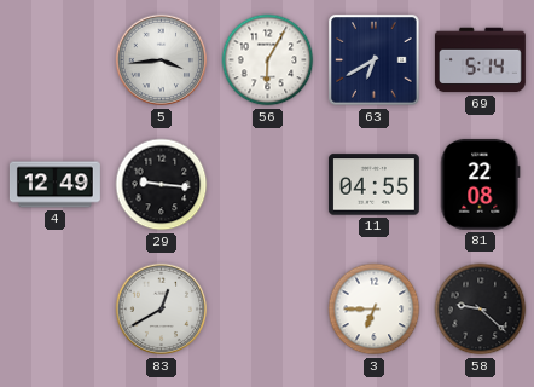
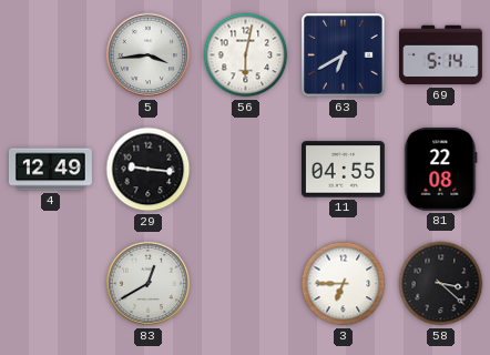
56: 6:05 -> 6:02 (246, 55)
58: 9:22 -> 3:22 (441, 284)
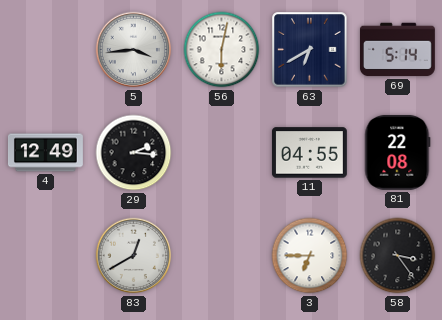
29: 9:16 -> 2:16 (134, 153)
58: 3:22 -> 3:24 (398, 256)
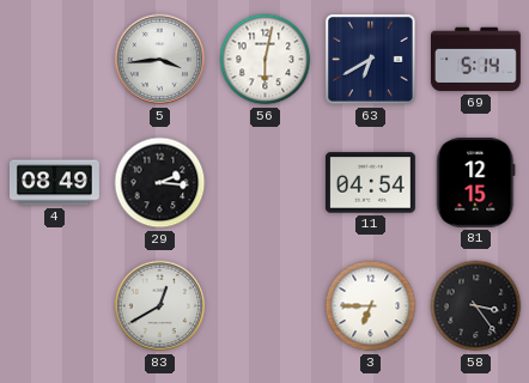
4: 12:49 -> 08:49 (54, 183)
11: 04:55 -> 04:54 (370, 183)
81: 22:08 -> 12:15 (476, 182)
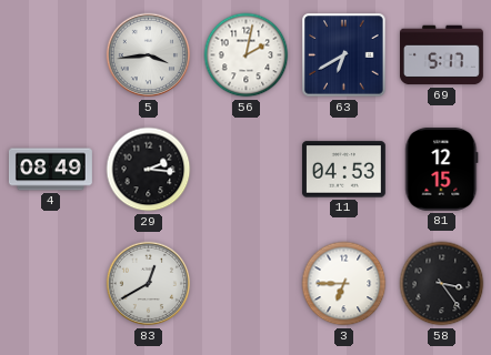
56: 6:02 -> 2:02 (247, 55)
69: 5:14 -> 5:17 (441, 55)
11: 04:54 -> 04:53 (343, 170)
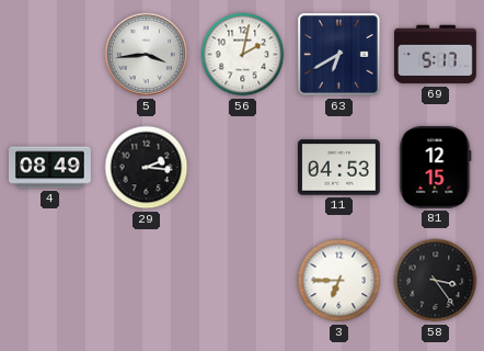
83: 12:40 -> none (149, 284)
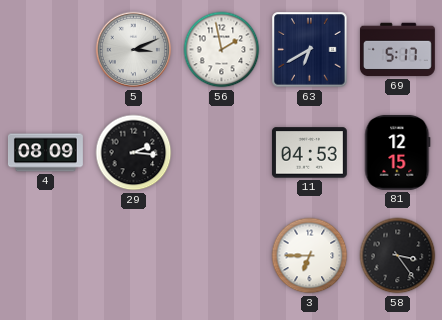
5: 3:44 -> 3:11 (134, 50)
56: 2:02 -> 1:58 (222, 50)
4: 08:49 -> 08:09 (45, 153)
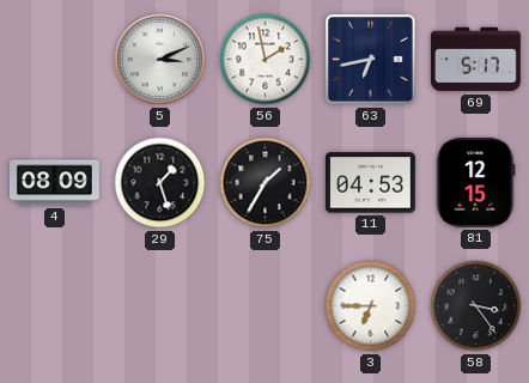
63: 6:40 -> 6:43 (371, 60)
29: 2:16 -> 1:27 (160, 183)
75: none -> 1:35 (266, 183)
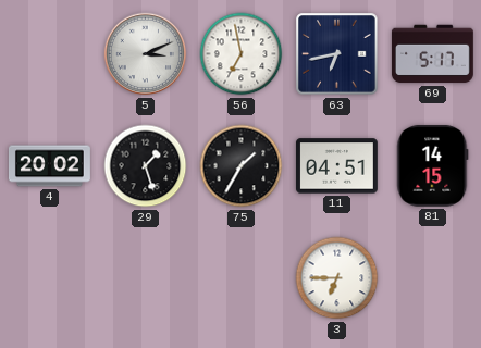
56: 1:58 -> 6:58 (242, 54)
4: 08:09 -> 20:02 (49, 166)
11: 04:53 -> 04:51 (336, 166)
81: 12:15 -> 14:15 (433, 165)
58: 3:24 -> none (476, 306)
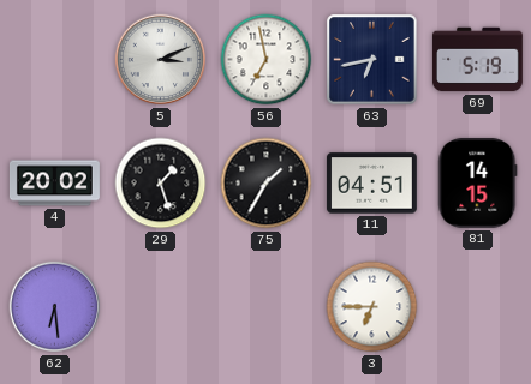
69: 5:17 -> 5:19 (477, 60)
62: none -> 6:29 (55, 307)
